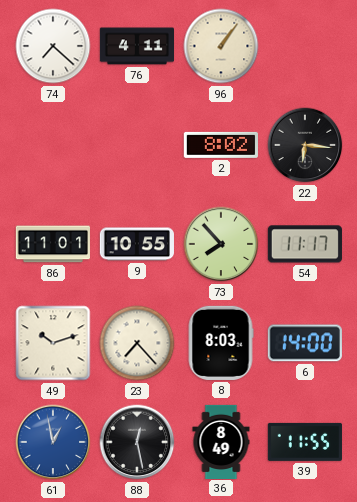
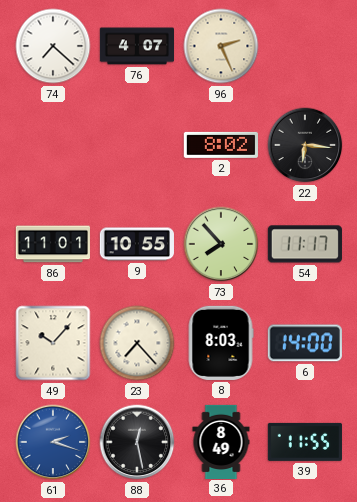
76: 4:11 -> 4:07 (136, 46)
96: 1:06 -> 2:26 (221, 46)
49: 10:12 -> 10:07 (53, 343)
61: 12:58 -> 2:18 (53, 442)
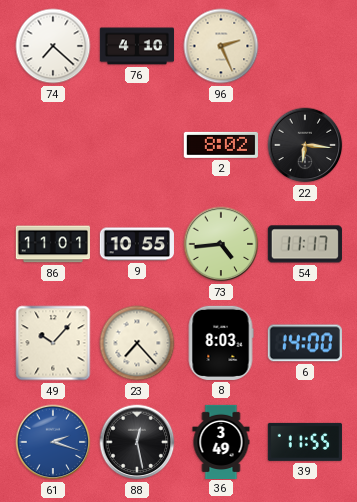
76: 4:07 -> 4:10 (136, 46)
73: 7:53 -> 4:44 (221, 244)
36: 8:49 -> 3:49 (221, 441)
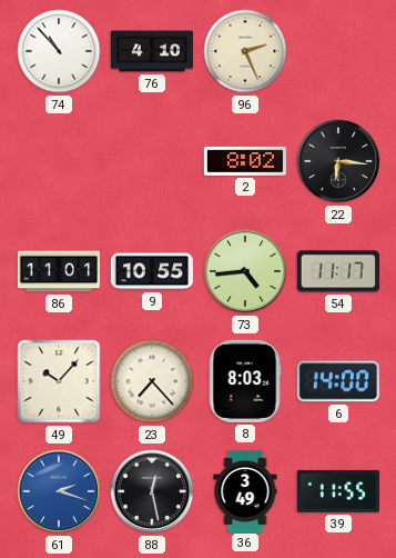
74: 7:22 -> 10:53 (59, 51)
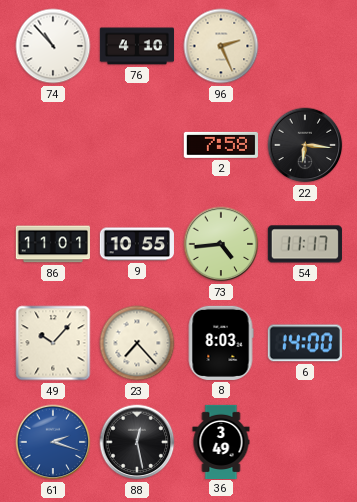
2: 8:02 -> 7:58 (221, 145)
39: 11:55 -> none (338, 491)
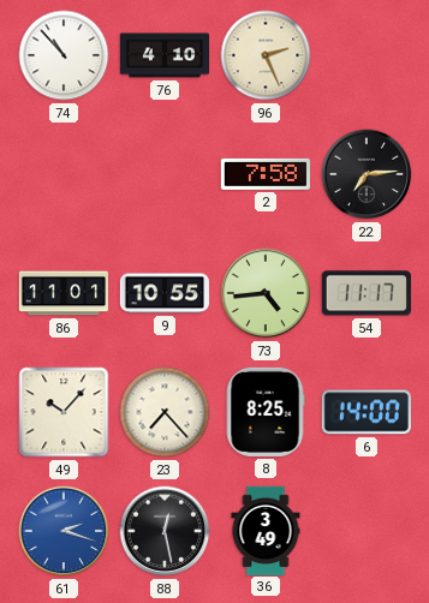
22: 6:16 -> 7:14 (367, 174)
8: 8:03 -> 8:25 (266, 412)
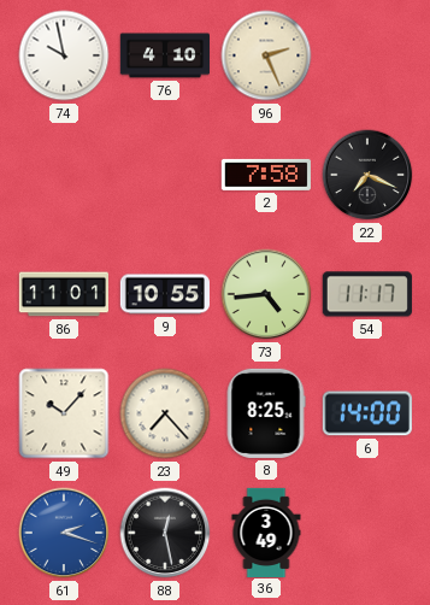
74: 10:53 -> 9:58 (64, 55)
22: 7:14 -> 7:19 (367, 175)
